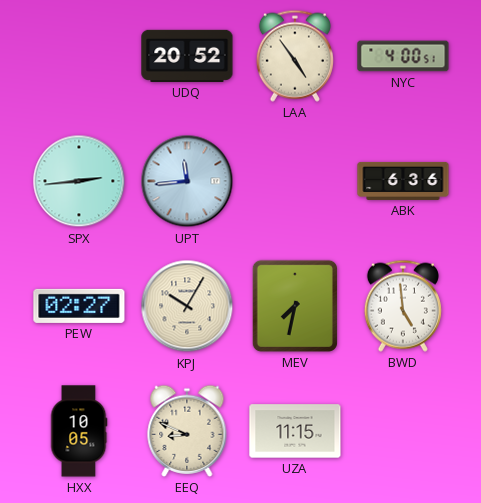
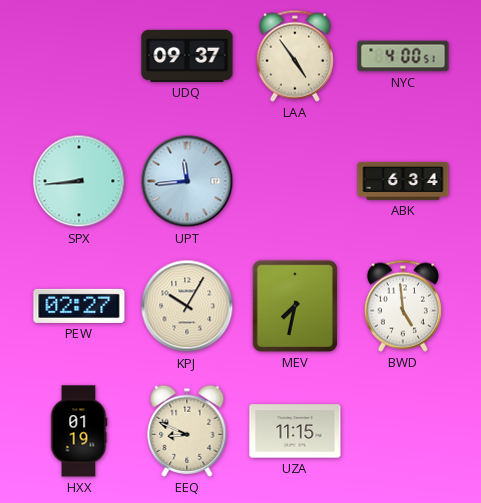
UDQ: 20:52 -> 09:37 (187, 56)
SPX: 2:44 -> 8:44 (79, 181)
ABK: 6:36 -> 6:34 (403, 181)
HXX: 10:05 -> 01:19 (79, 431)
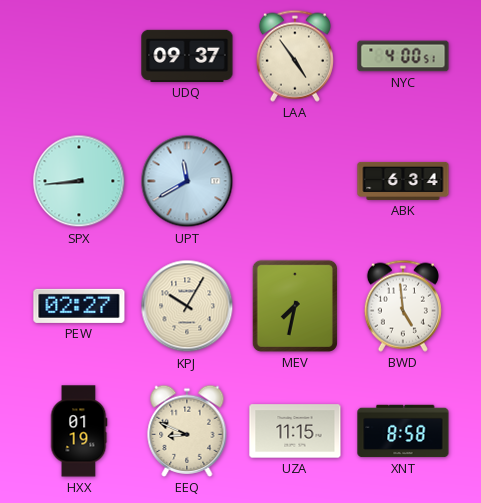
UPT: 11:44 -> 11:40 (187, 181)
XNT: none -> 8:58 (403, 431)
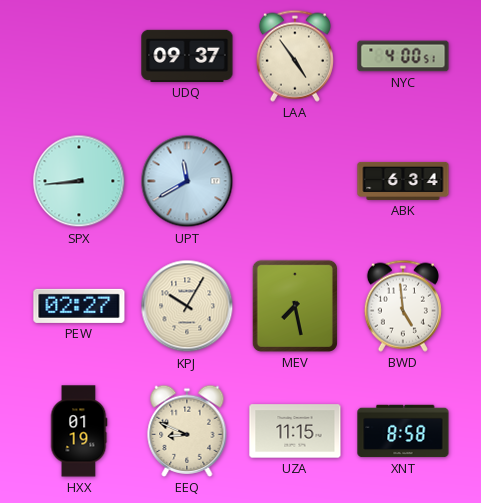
MEV: 7:32 -> 7:28 (295, 306)
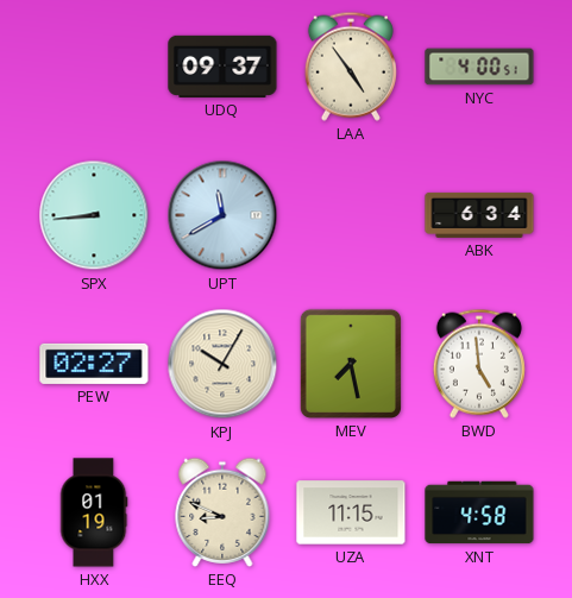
XNT: 8:58 -> 4:58 (479, 512)
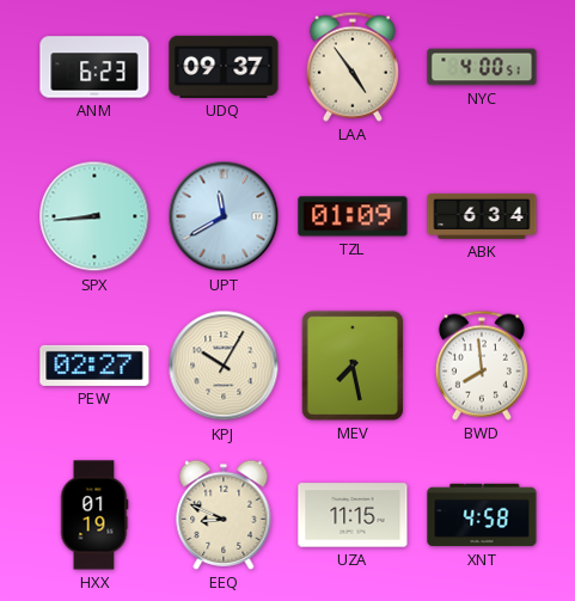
ANM: none -> 6:23 (94, 67)
TZL: none -> 01:09 (353, 216)
BWD: 4:59 -> 7:59 (482, 366)
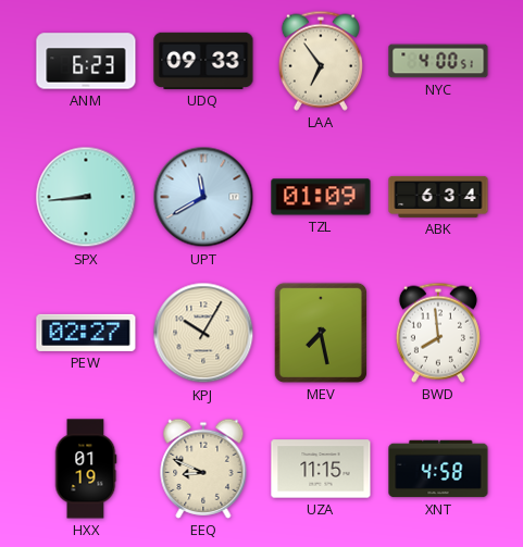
UDQ: 09:37 -> 09:33 (203, 61)
LAA: 4:54 -> 6:54 (321, 61)
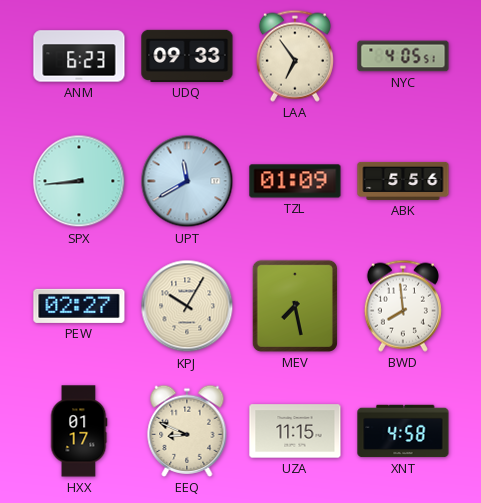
NYC: 4:00 -> 4:05 (403, 56)
ABK: 6:34 -> 5:56 (403, 181)
HXX: 01:19 -> 01:17 (79, 431)
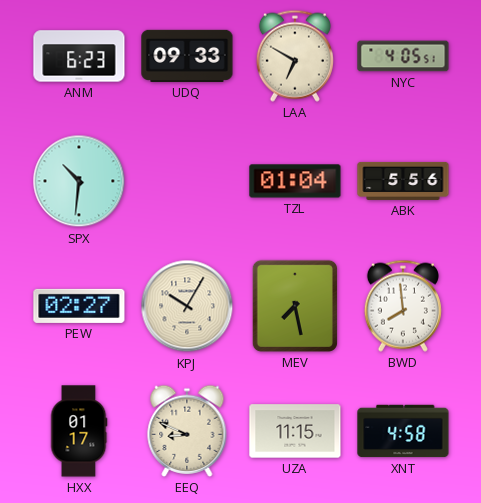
LAA: 6:54 -> 6:50 (295, 56)
SPX: 8:44 -> 10:31 (79, 181)
UPT: 11:40 -> none (187, 181)
TZL: 01:09 -> 01:04 (295, 181)
